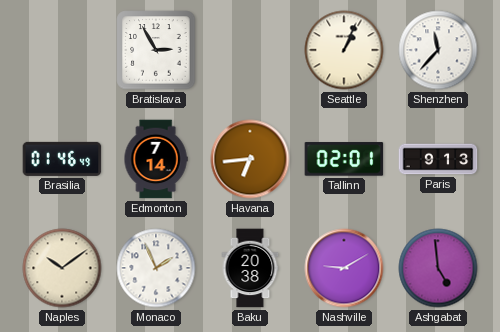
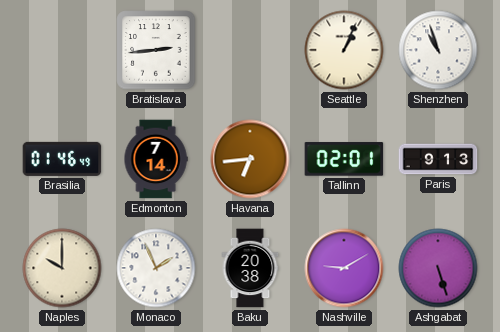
Bratislava: 2:55 -> 2:44 (156, 50)
Shenzhen: 11:37 -> 10:57 (438, 50)
Naples: 10:09 -> 10:00 (62, 268)
Ashgabat: 4:59 -> 5:27 (438, 268)
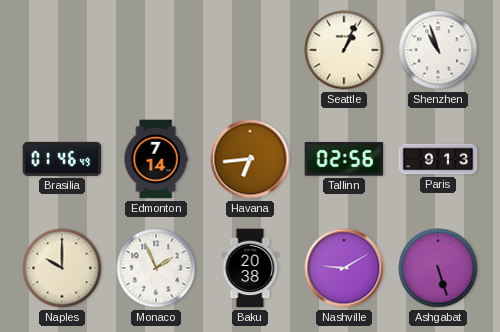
Bratislava: 2:44 -> none (156, 50)
Tallinn: 02:01 -> 02:56 (344, 159)
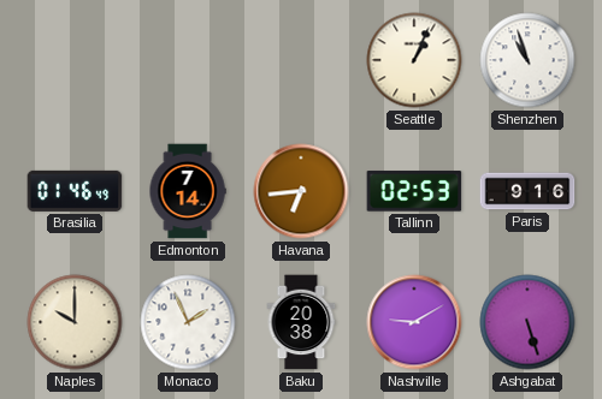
Tallinn: 02:56 -> 02:53 (414, 191)
Paris: 9:13 -> 9:16 (527, 191)
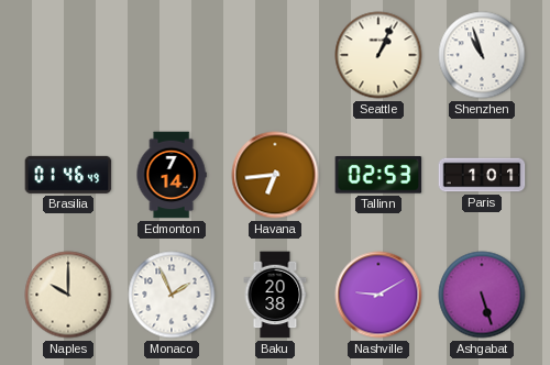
Paris: 9:16 -> 1:01 (482, 175)
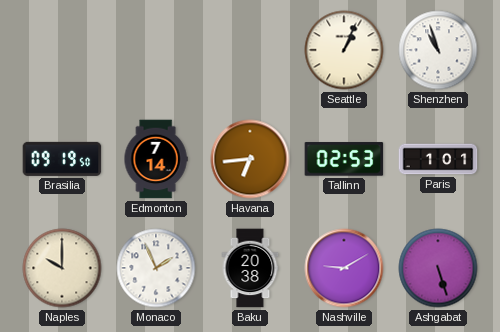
Brasilia: 01:46 -> 09:19 (62, 159)
